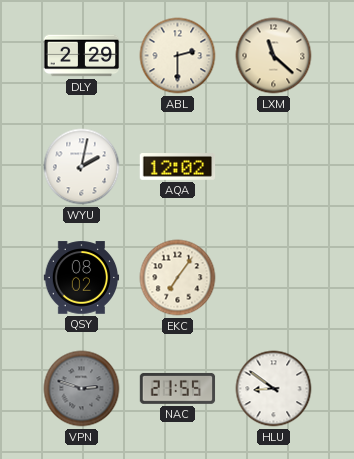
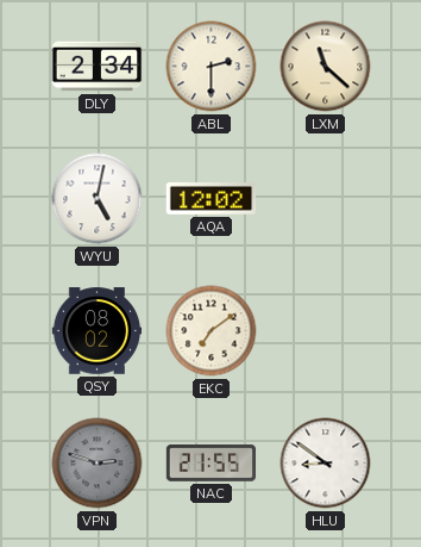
DLY: 2:29 -> 2:34 (98, 67)
WYU: 2:02 -> 5:02 (98, 199)
EKC: 7:06 -> 7:09 (212, 331)
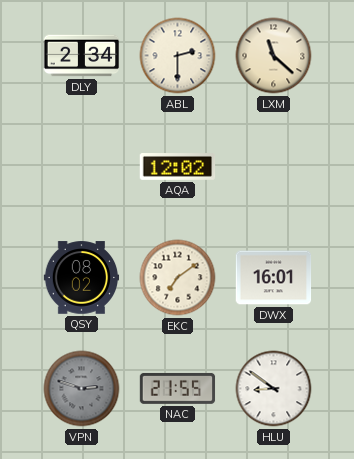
WYU: 5:02 -> none (98, 199)
DWX: none -> 16:01 (274, 278)
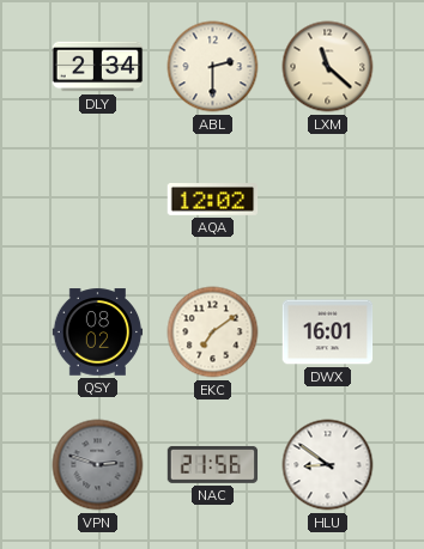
NAC: 21:55 -> 21:56 (213, 464)
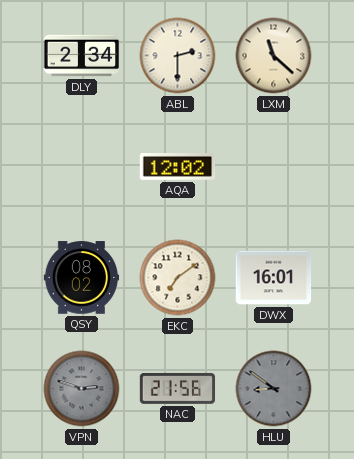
HLU dial: white -> grey (274, 389)
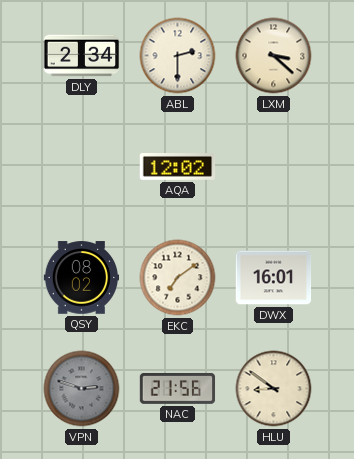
LXM: 11:22 -> 3:22 (274, 56)
HLU dial: grey -> cream (274, 389)
